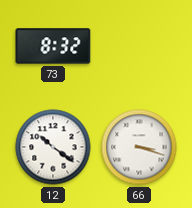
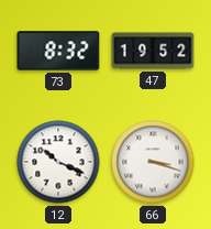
47: none -> 19:52 (153, 51)
12: 10:21 -> 10:19 (58, 162)
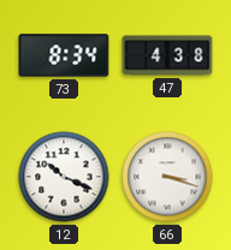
73: 8:32 -> 8:34 (64, 55)
47: 19:52 -> 4:38 (167, 55)
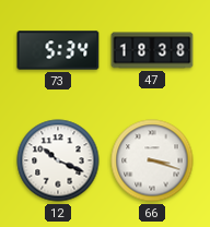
73: 8:34 -> 5:34 (58, 50)
47: 4:38 -> 18:38 (152, 50)
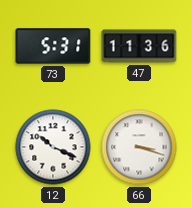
73: 5:34 -> 5:31 (53, 46)
47: 18:38 -> 11:36 (139, 46)
